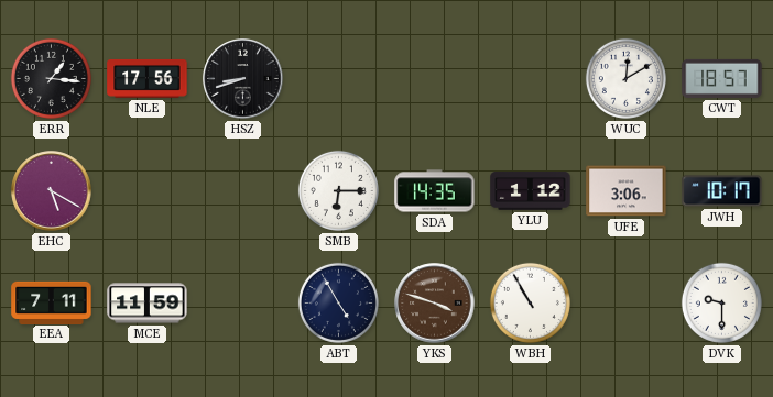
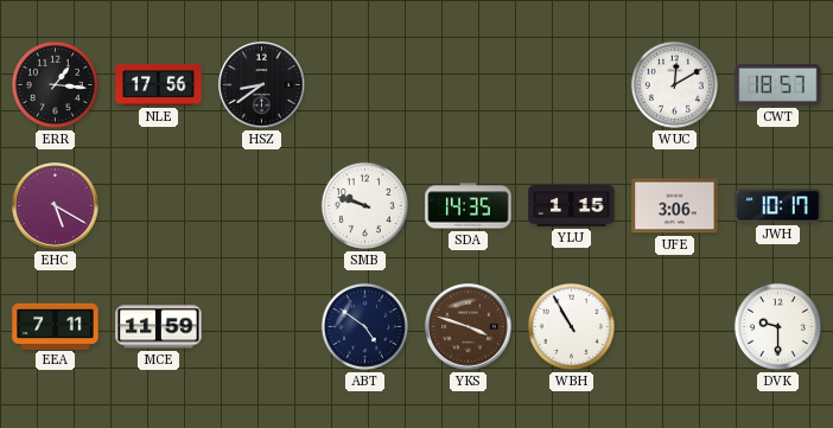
HSZ: 8:42 -> 8:39 (262, 85)
SMB: 6:15 -> 9:48 (364, 205)
YLU: 1:12 -> 1:15 (572, 206)
ABT: 4:55 -> 4:51 (364, 326)
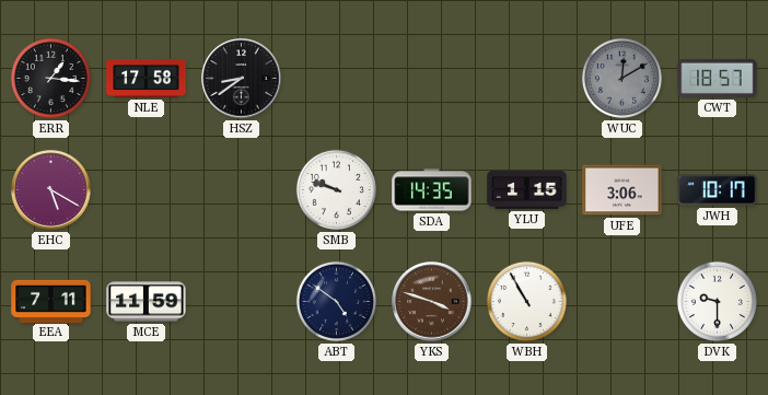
NLE: 17:56 -> 17:58 (147, 78)
WUC dial: white -> grey (621, 78)
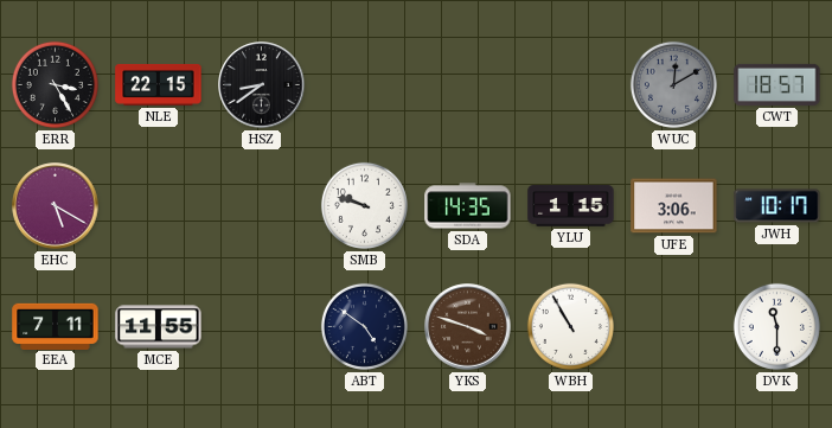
ERR: 1:16 -> 3:25 (55, 84)
NLE: 17:58 -> 22:15 (159, 84)
MCE: 11:59 -> 11:55 (159, 327)
DVK: 9:30 -> 11:30 (776, 326)
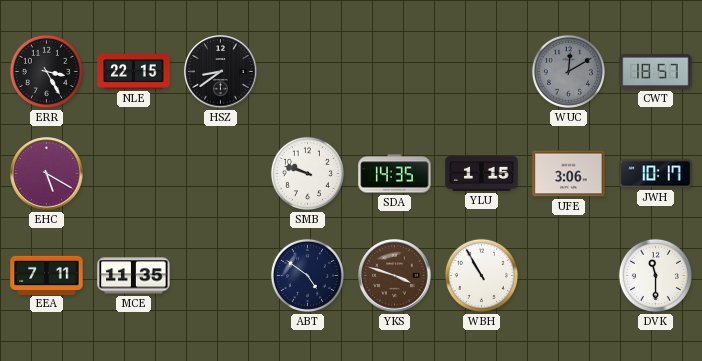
MCE: 11:55 -> 11:35 (134, 276)
